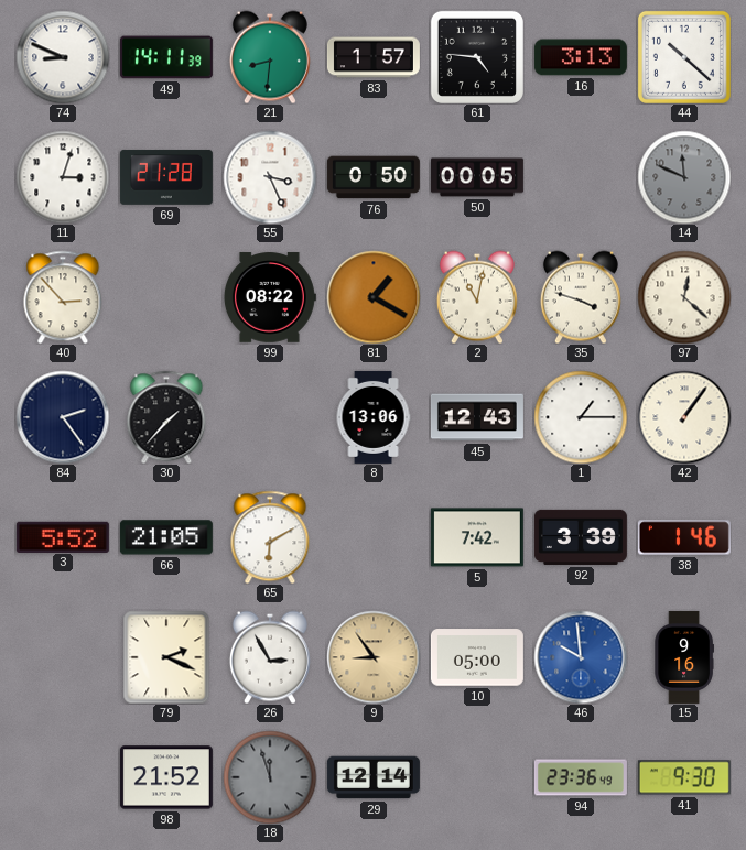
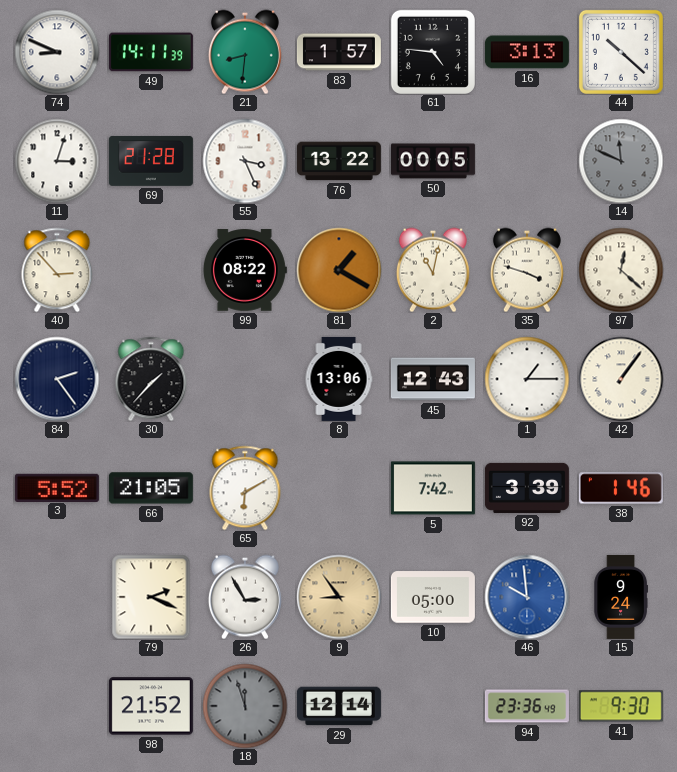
76: 0:50 -> 13:22 (339, 161)
15: 9:16 -> 9:24 (621, 597)
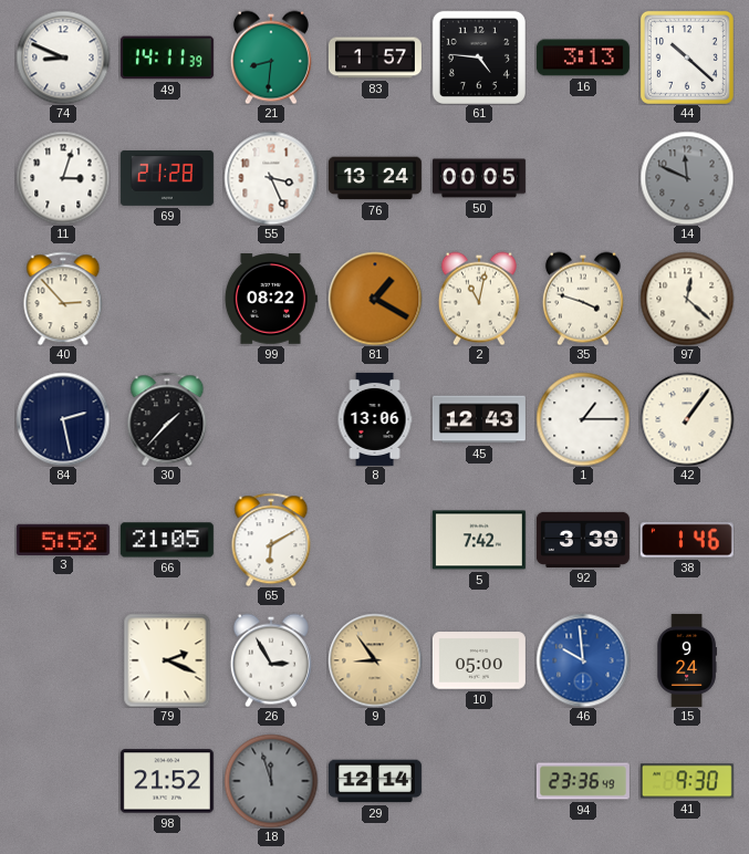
76: 13:22 -> 13:24 (375, 178)
84: 2:24 -> 2:28 (63, 419)
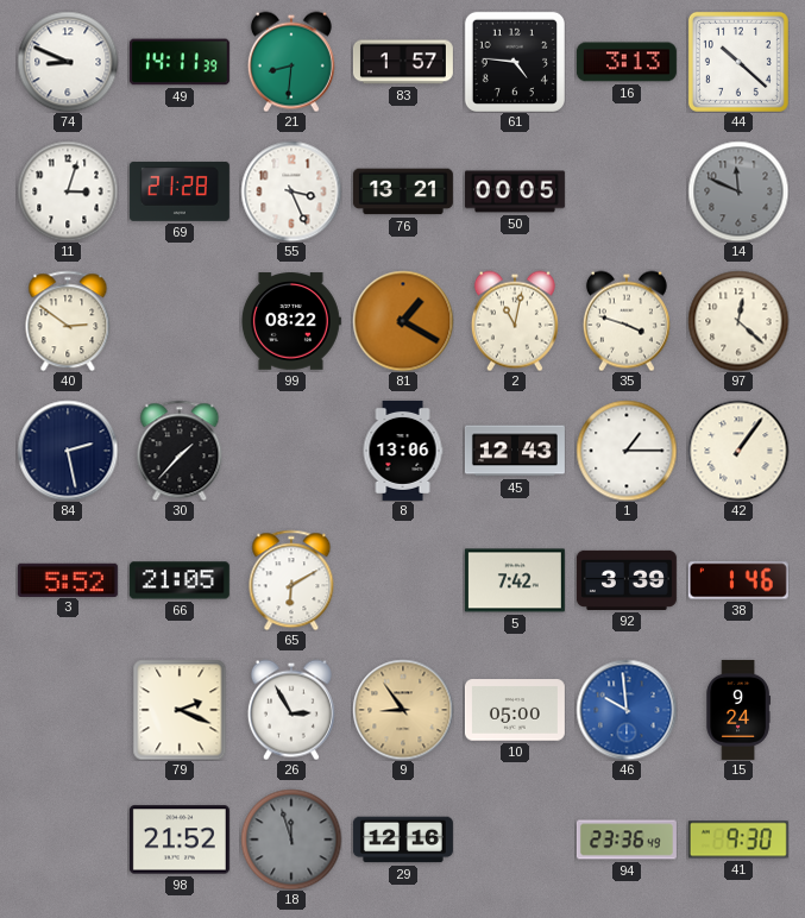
76: 13:24 -> 13:21 (403, 191)
40: 2:53 -> 2:51 (68, 321)
29: 12:14 -> 12:16 (403, 840)
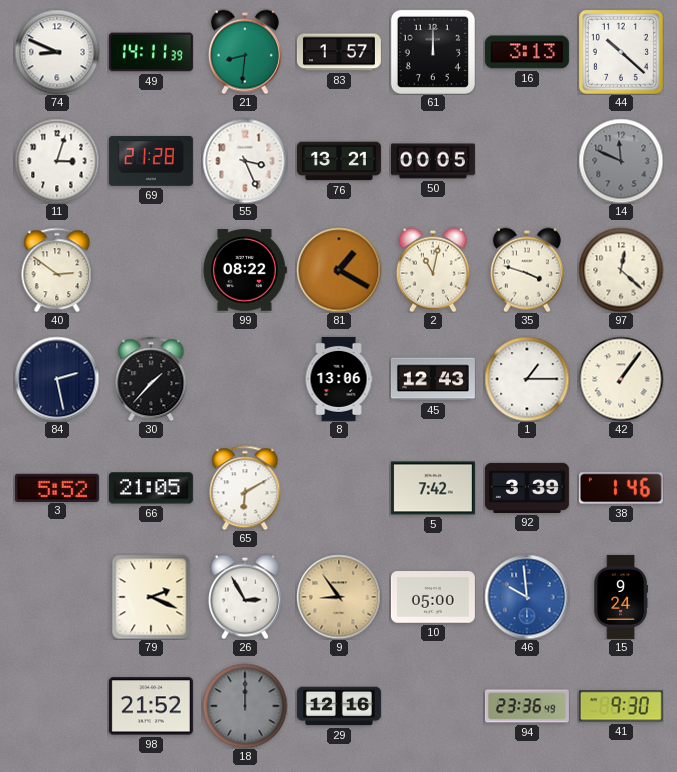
61: 4:46 -> 12:00 (433, 52)
18: 11:57 -> 12:00 (245, 706)
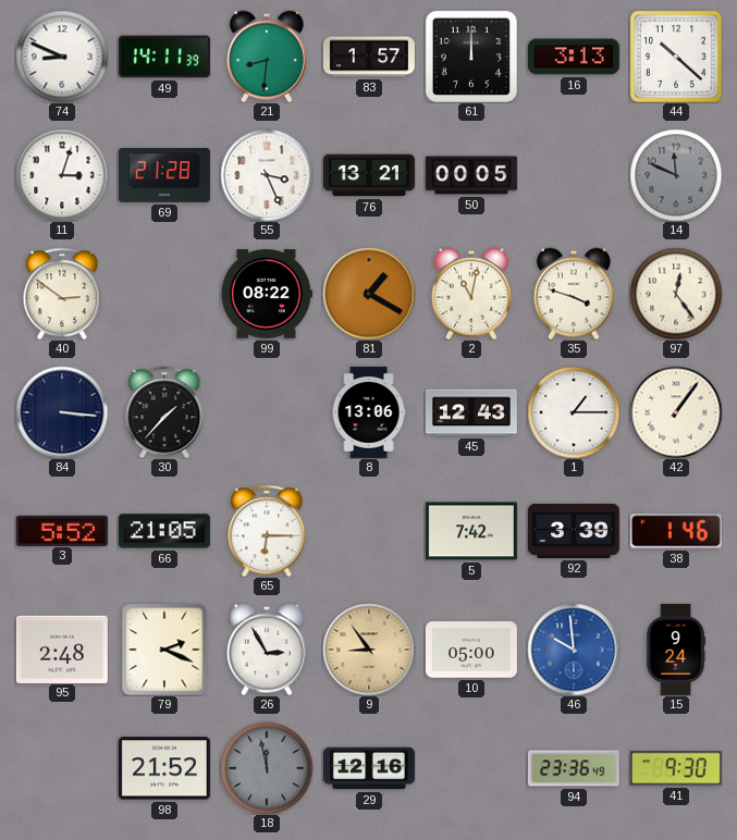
97: 12:22 -> 12:24 (676, 294)
84: 2:28 -> 3:16 (62, 412)
65: 6:10 -> 6:15 (267, 531)
95: none -> 2:48 (62, 648)
18: 12:00 -> 11:58 (267, 768)
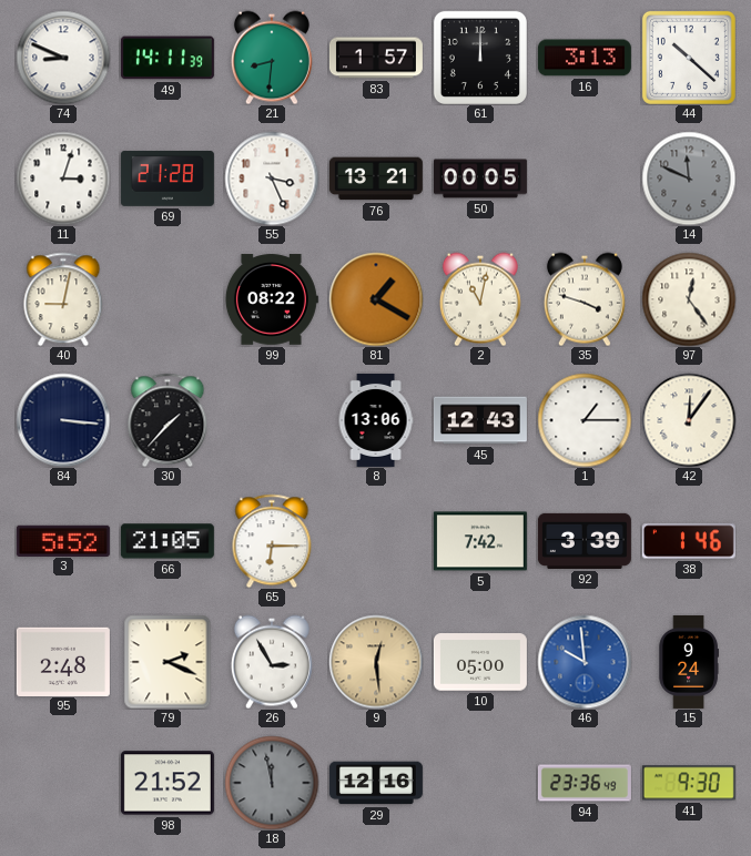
40: 2:51 -> 9:02 (63, 299)
42: 1:06 -> 12:06 (689, 420)
9: 8:54 -> 12:29 (376, 662)
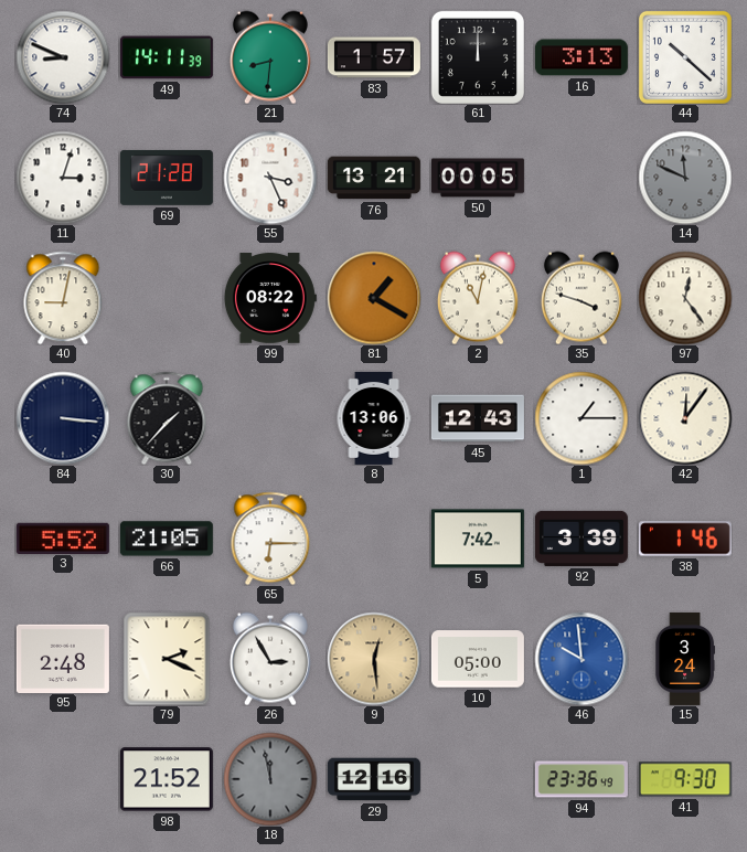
15: 9:24 -> 3:24 (685, 659)
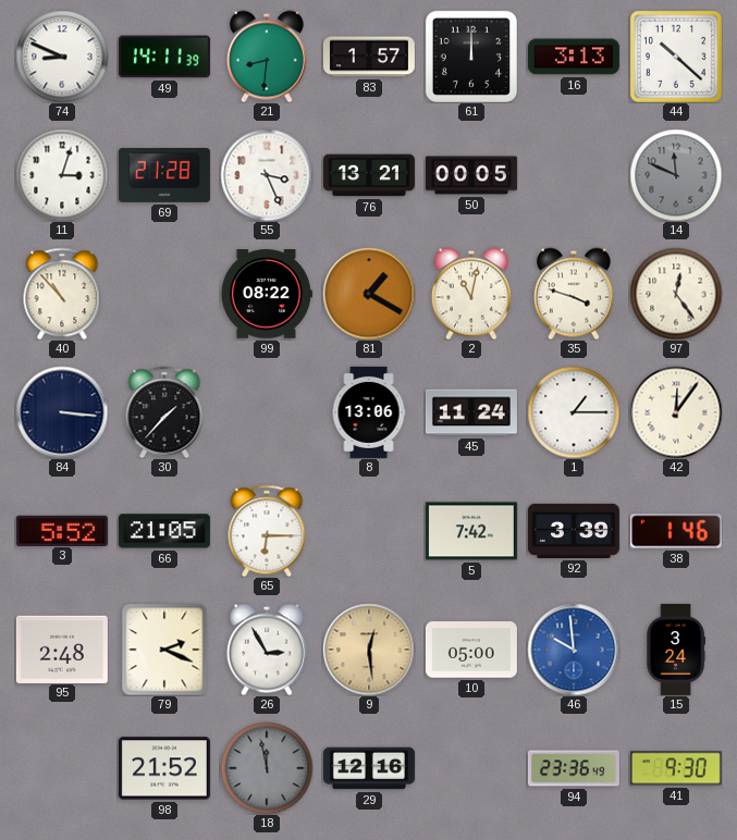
40: 9:02 -> 10:53 (62, 294)
45: 12:43 -> 11:24 (471, 412)
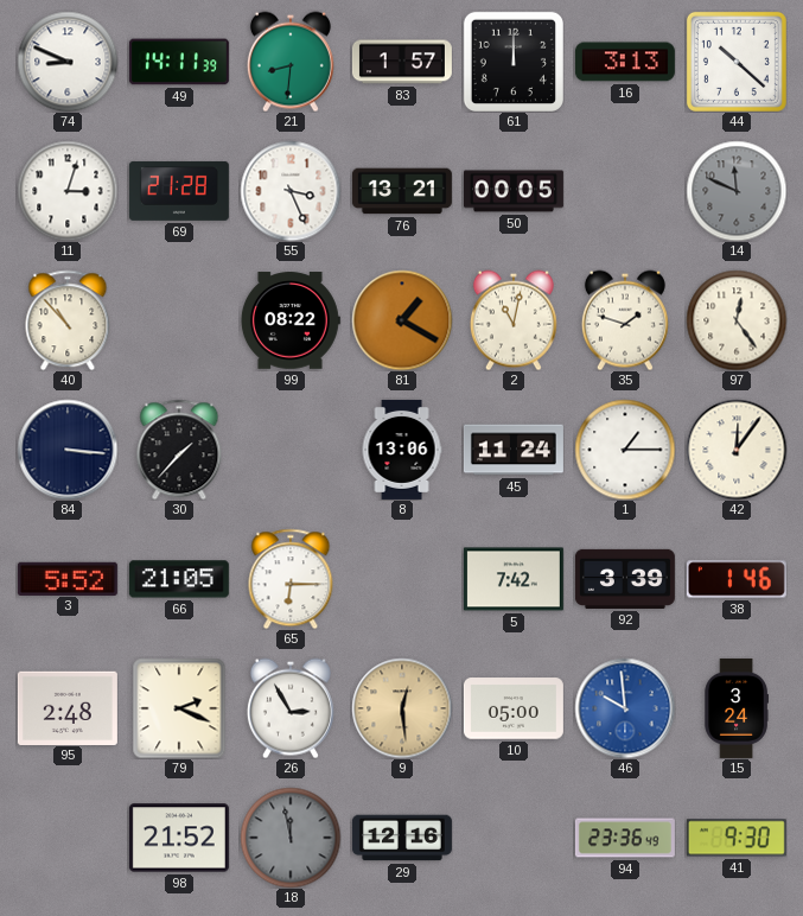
35: 3:48 -> 1:48 (625, 320)
